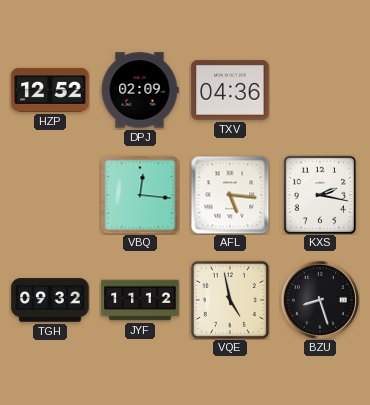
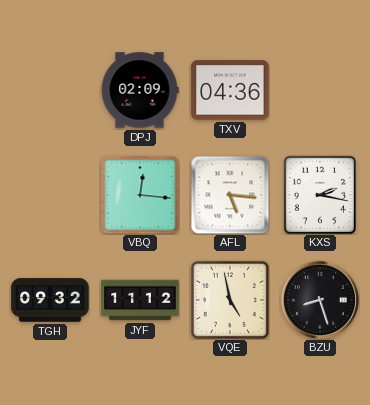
HZP: 12:52 -> none (50, 90)
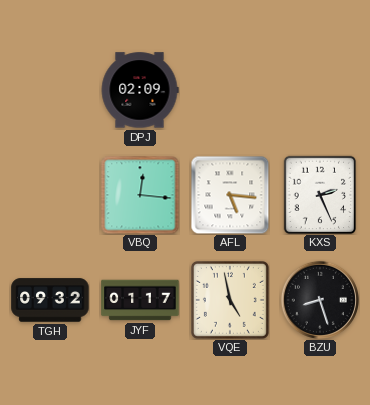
TXV: 04:36 -> none (230, 90)
KXS: 2:17 -> 2:26 (320, 195)
JYF: 11:12 -> 01:17 (140, 300)
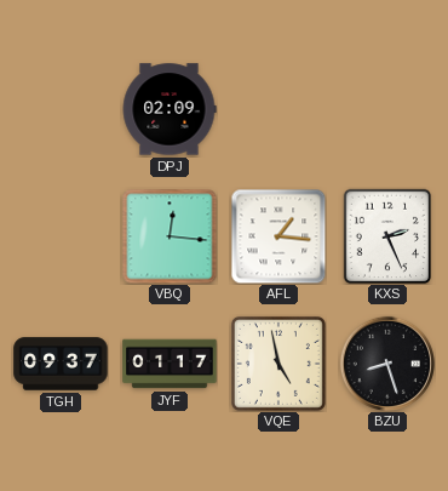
AFL: 5:16 -> 1:16 (278, 236)
TGH: 09:32 -> 09:37 (61, 364)
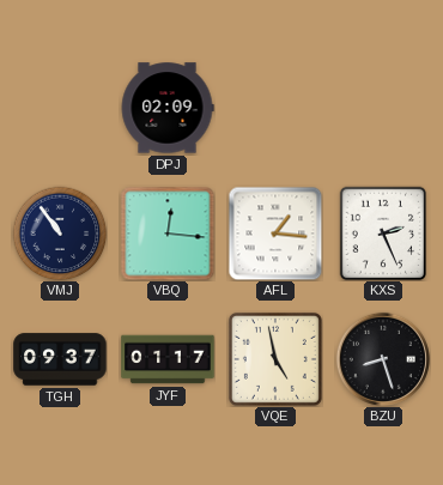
VMJ: none -> 10:54 (60, 234)
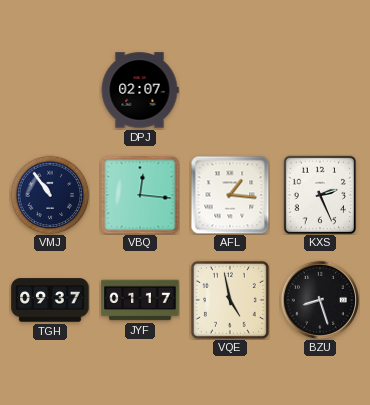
DPJ: 02:09 -> 02:07 (140, 90)
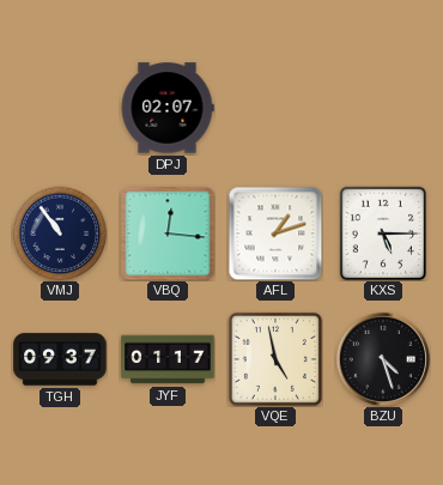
AFL: 1:16 -> 1:12 (275, 234)
KXS: 2:26 -> 5:15 (383, 234)
BZU: 8:27 -> 4:27 (383, 359)
